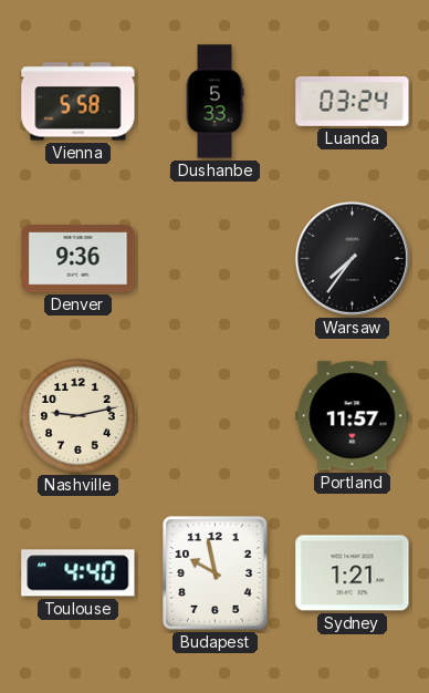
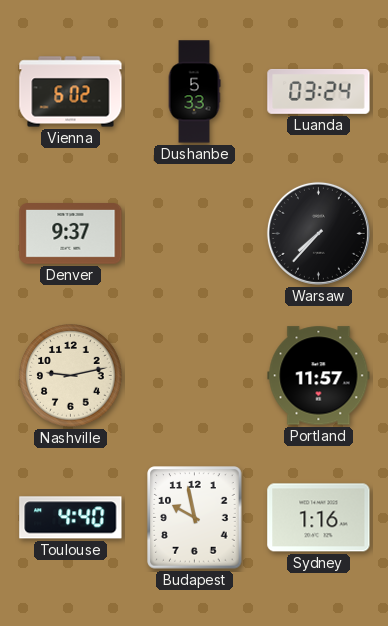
Vienna: 5:58 -> 6:02 (71, 92)
Denver: 9:36 -> 9:37 (71, 234)
Warsaw: 7:36 -> 7:37 (318, 233)
Sydney: 1:21 -> 1:16 (319, 518)
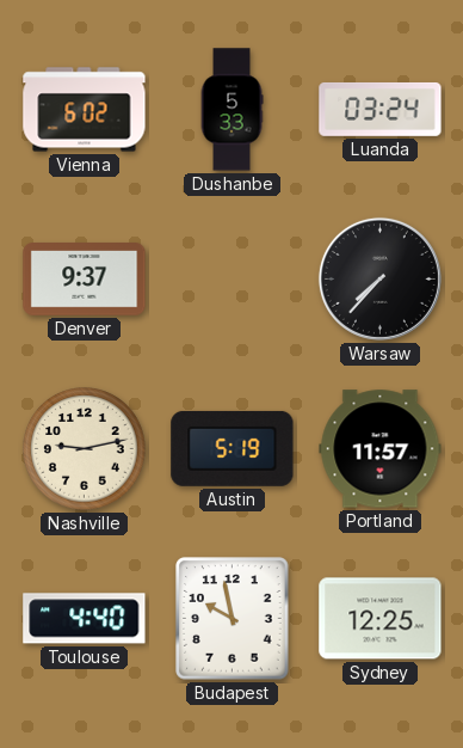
Austin: none -> 5:19 (233, 448)
Sydney: 1:16 -> 12:25 (381, 619)
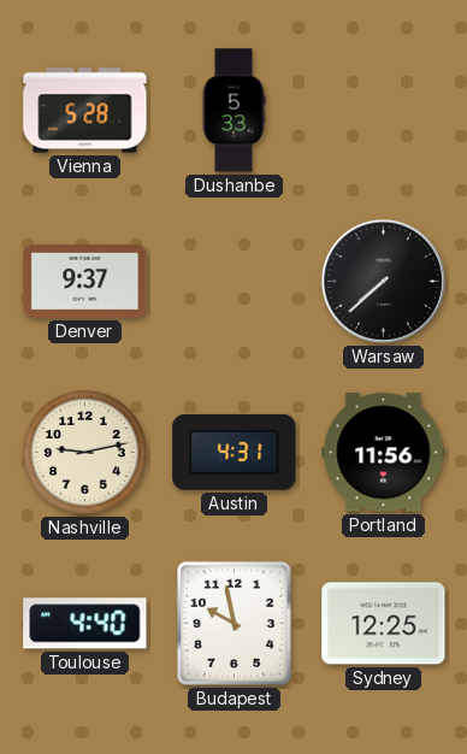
Vienna: 6:02 -> 5:28 (85, 111)
Luanda: 03:24 -> none (381, 109)
Warsaw: 7:37 -> 7:38 (383, 281)
Austin: 5:19 -> 4:31 (235, 452)
Portland: 11:57 -> 11:56 (384, 453)
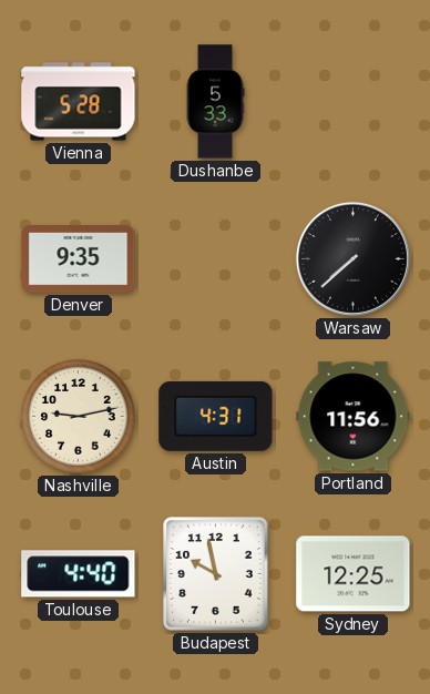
Denver: 9:37 -> 9:35 (79, 259)
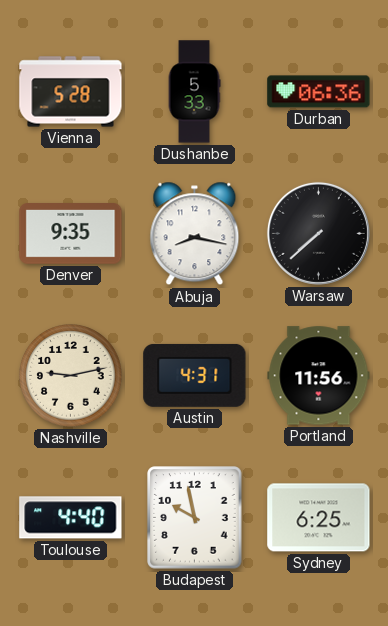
Durban: none -> 06:36 (319, 92)
Abuja: none -> 8:17 (195, 234)
Sydney: 12:25 -> 6:25 (319, 518)
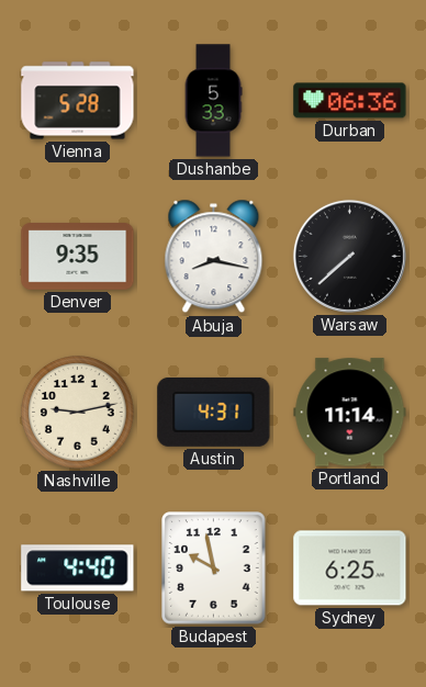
Portland: 11:56 -> 11:14 (350, 413)
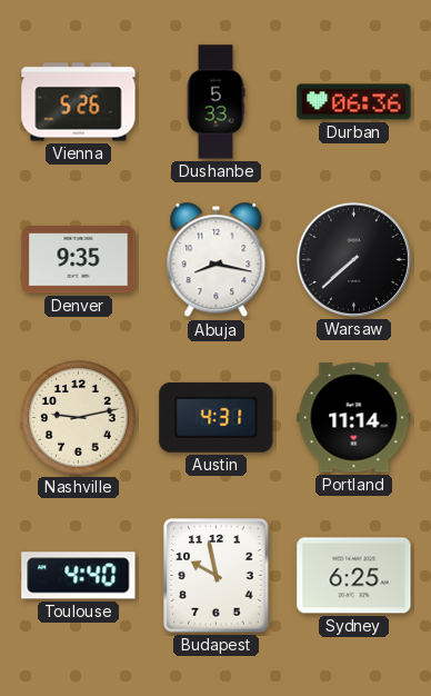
Vienna: 5:28 -> 5:26 (79, 102)
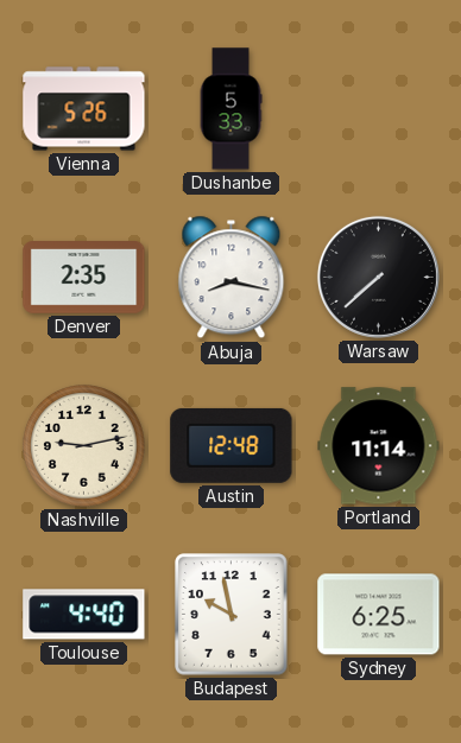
Durban: 06:36 -> none (354, 102)
Denver: 9:35 -> 2:35 (84, 278)
Austin: 4:31 -> 12:48 (232, 445)
